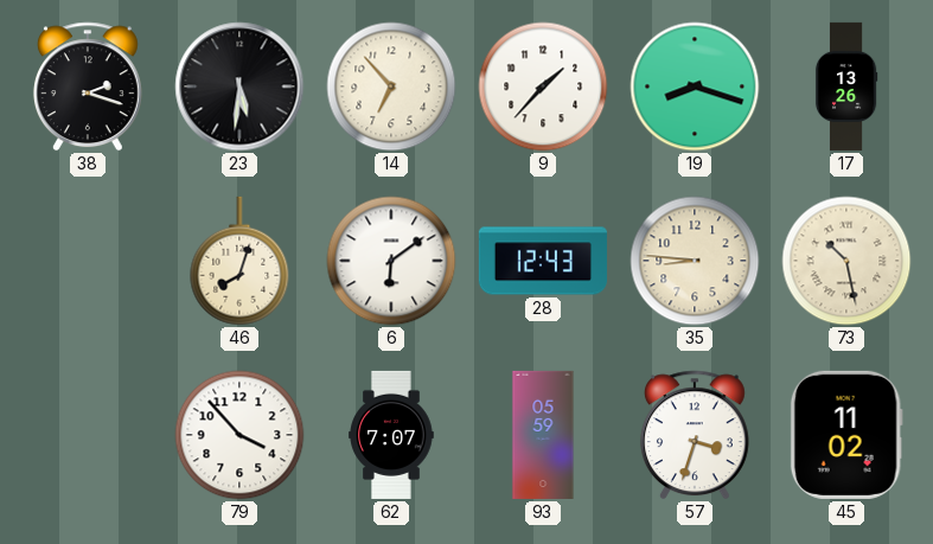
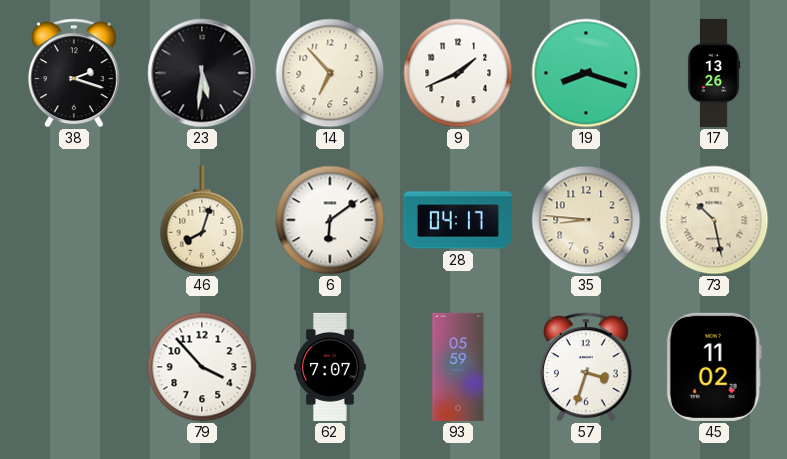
9: 1:37 -> 1:41 (458, 73)
28: 12:43 -> 04:17 (458, 220)
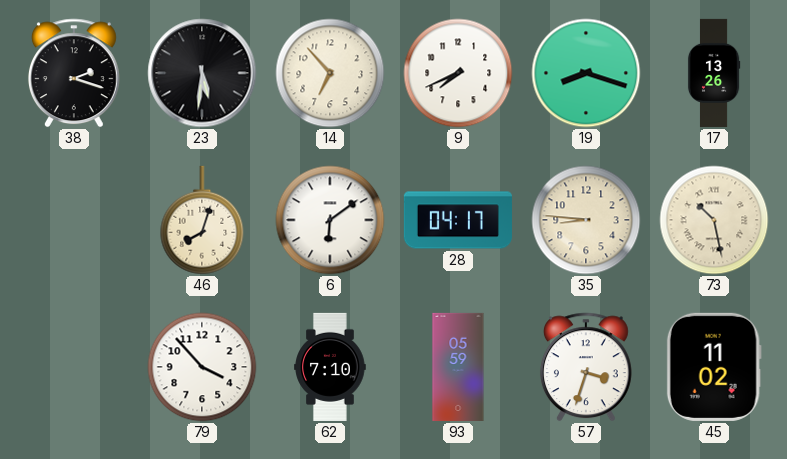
9: 1:41 -> 7:41 (458, 73)
62: 7:07 -> 7:10 (330, 367)
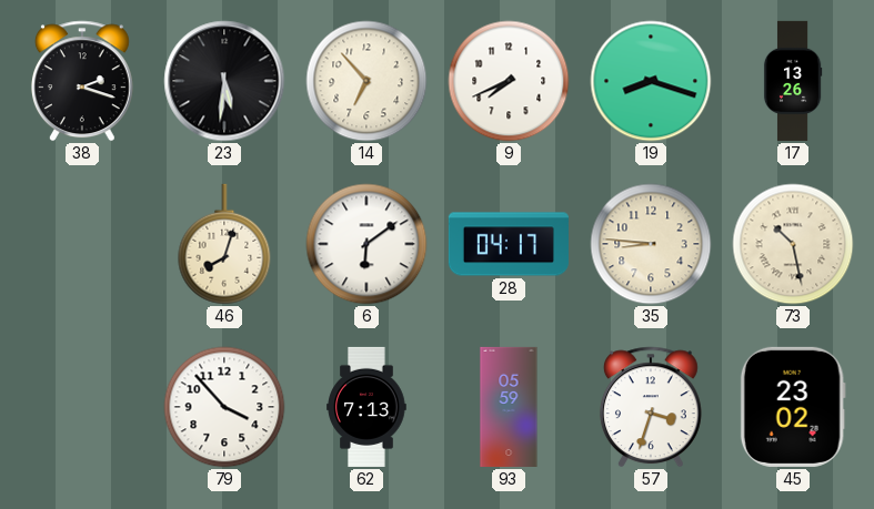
62: 7:10 -> 7:13 (366, 407)
45: 11:02 -> 23:02 (793, 407)
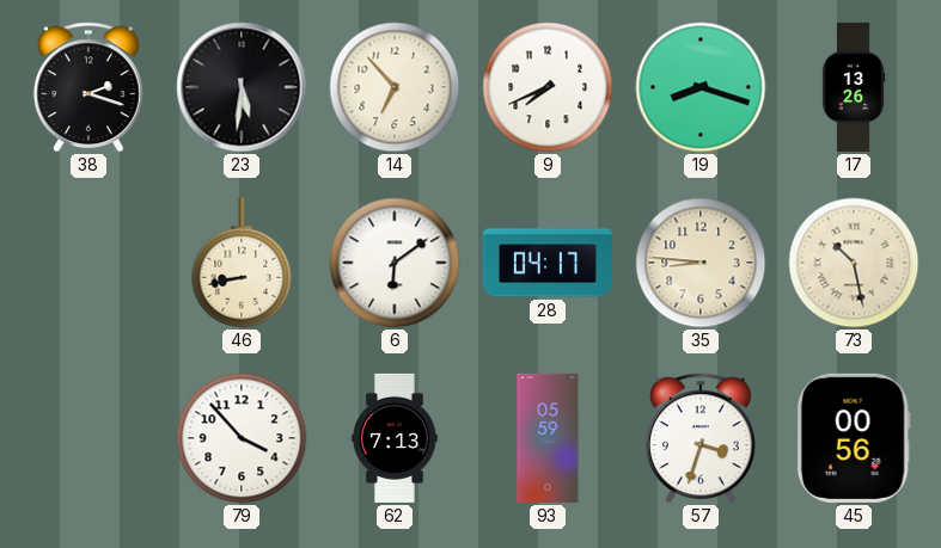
46: 8:03 -> 8:43 (242, 263)
45: 23:02 -> 00:56 (854, 438)
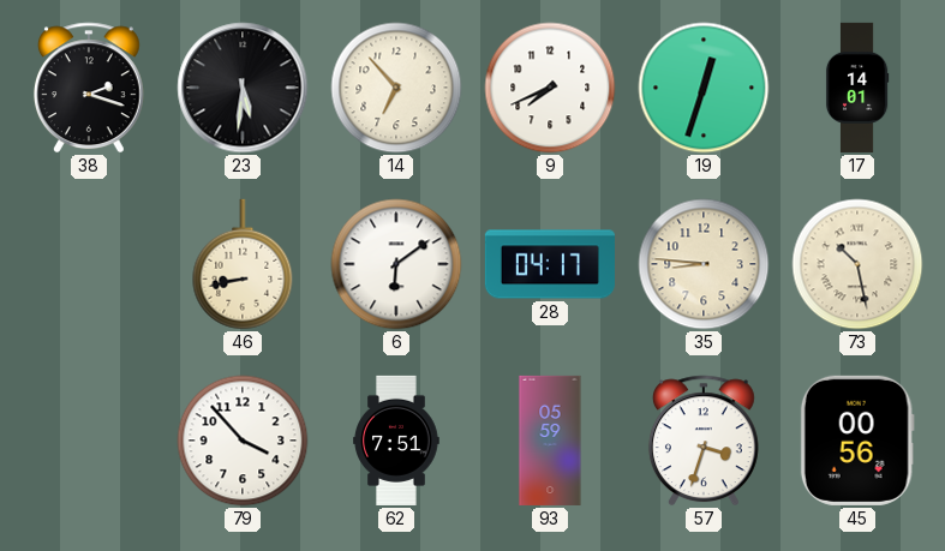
19: 8:18 -> 12:33 (704, 88)
17: 13:26 -> 14:01 (857, 88)
62: 7:13 -> 7:51 (396, 441)
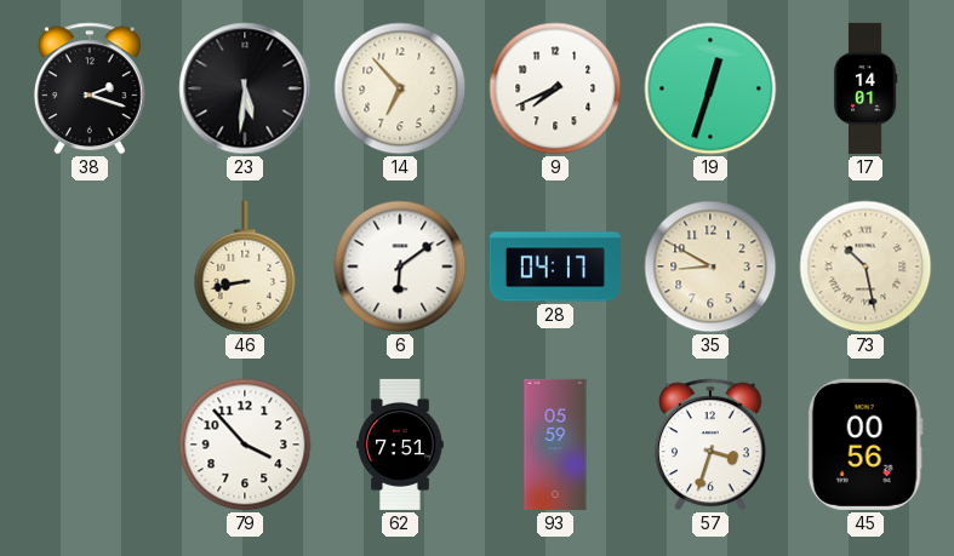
35: 8:46 -> 8:50 (710, 266)
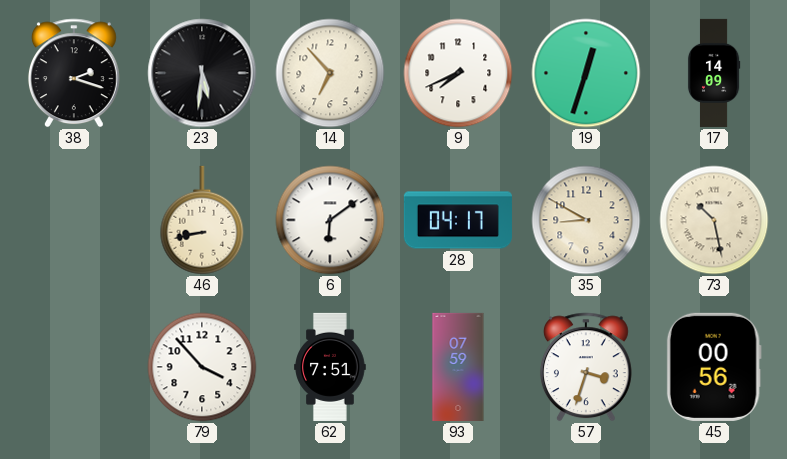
17: 14:01 -> 14:09 (714, 73)
93: 05:59 -> 07:59 (458, 367)
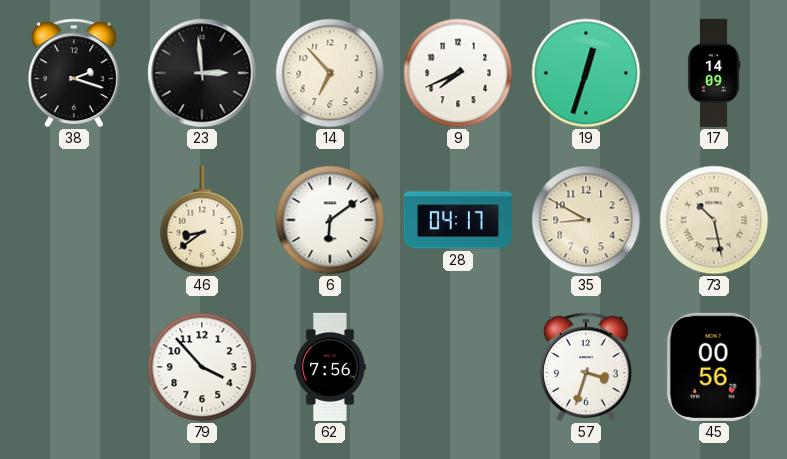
23: 5:31 -> 2:59 (202, 73)
46: 8:43 -> 8:39 (202, 220)
62: 7:51 -> 7:56 (330, 367)
93: 07:59 -> none (458, 367)
